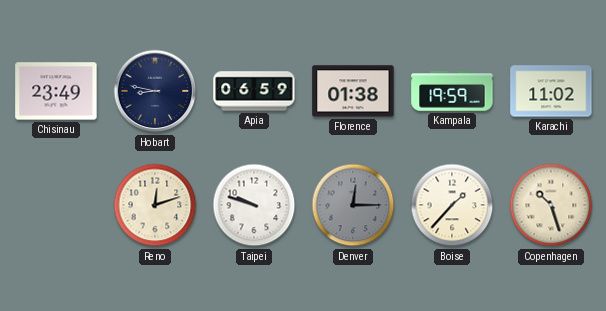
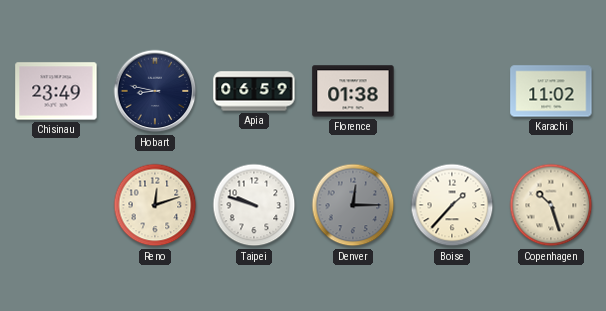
Kampala: 19:59 -> none (452, 91)
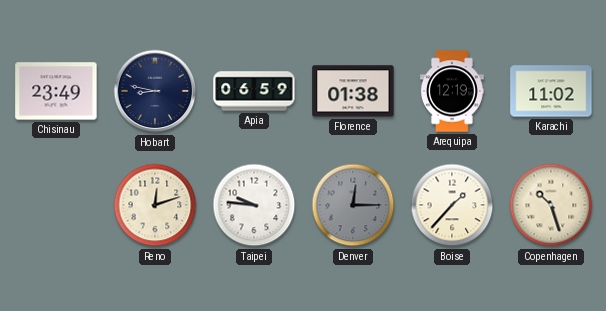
Arequipa: none -> 12:19 (453, 91)
Taipei: 9:48 -> 9:46 (254, 205)
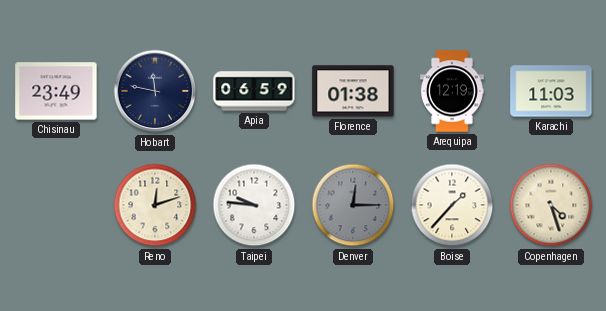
Hobart: 8:47 -> 11:47 (155, 91)
Karachi: 11:02 -> 11:03 (551, 91)
Copenhagen: 10:27 -> 4:27 (551, 205)
